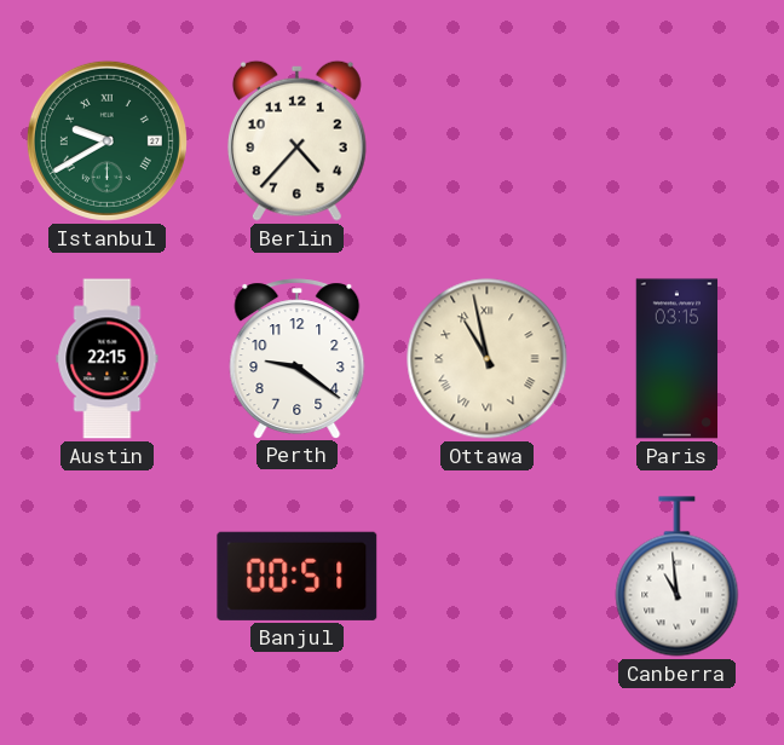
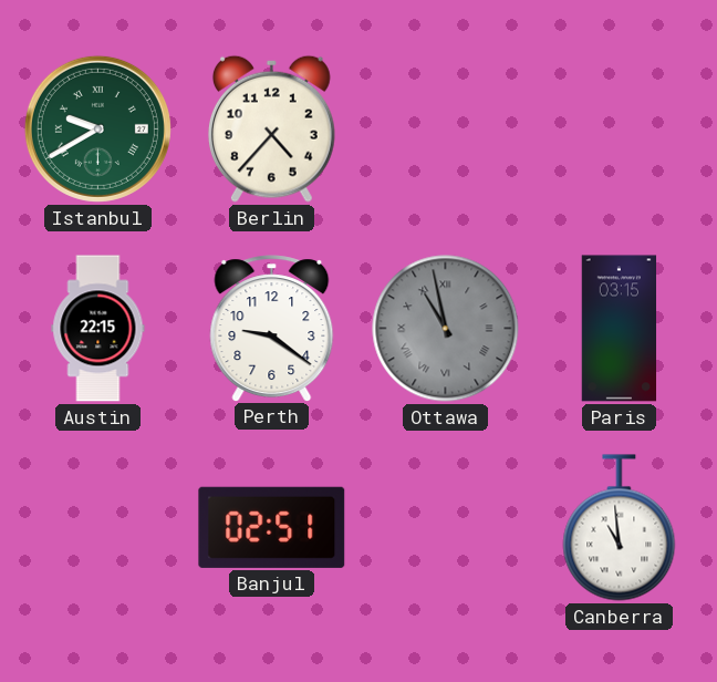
Ottawa dial: cream -> grey (446, 329)
Banjul: 00:51 -> 02:51 (272, 527)
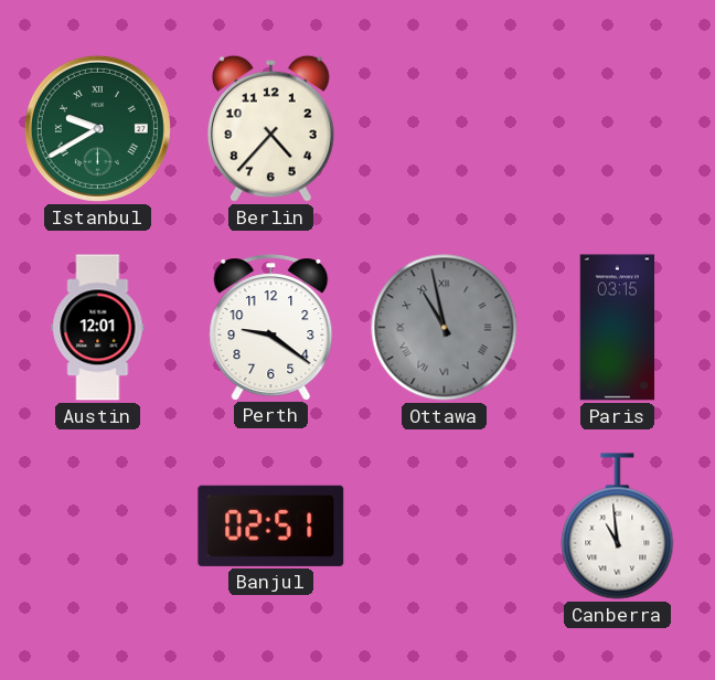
Austin: 22:15 -> 12:01 (98, 328)
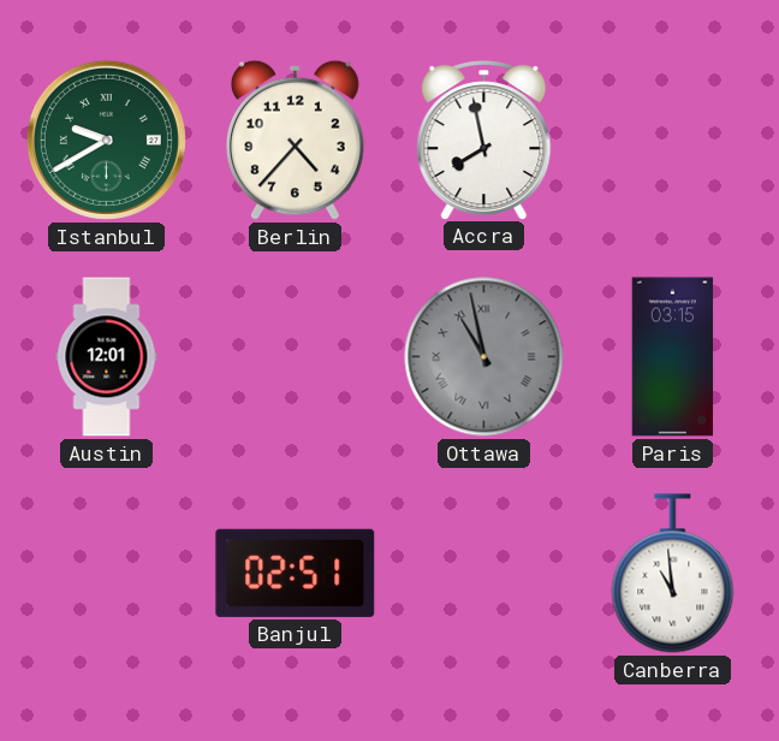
Accra: none -> 7:58 (484, 140)
Perth: 9:21 -> none (271, 327)
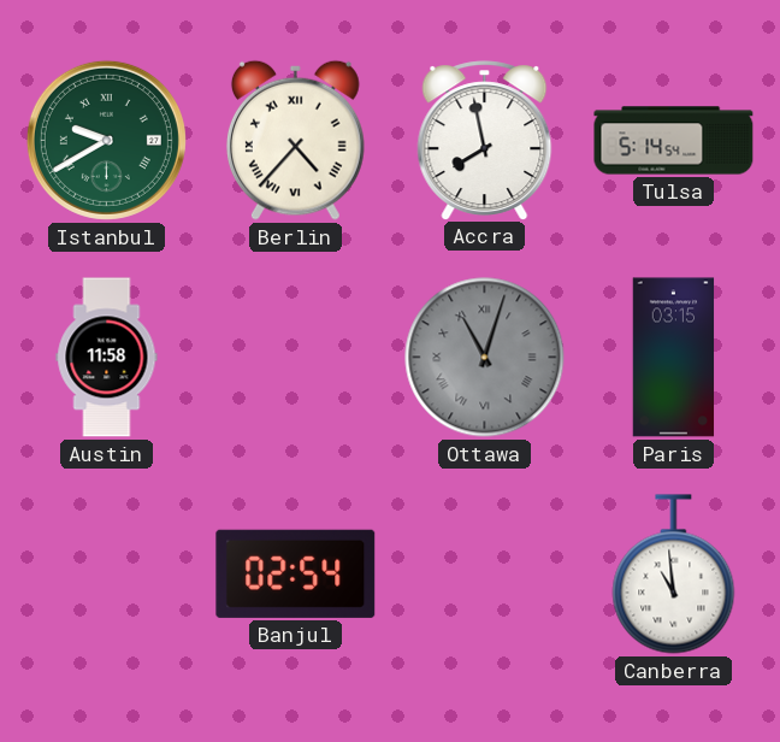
Berlin numerals: Arabic -> Roman (295, 140)
Tulsa: none -> 5:14 (674, 141)
Austin: 12:01 -> 11:58 (107, 358)
Ottawa: 10:58 -> 11:03 (485, 358)
Banjul: 02:51 -> 02:54 (296, 573)
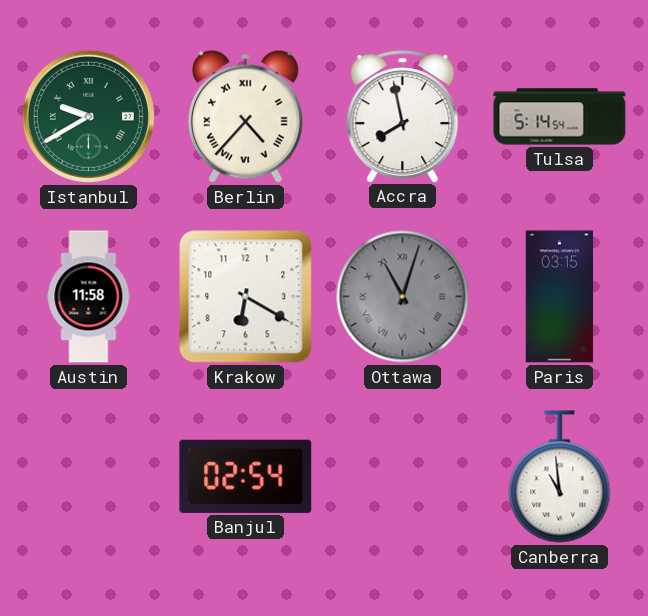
Krakow: none -> 6:20 (246, 297)
